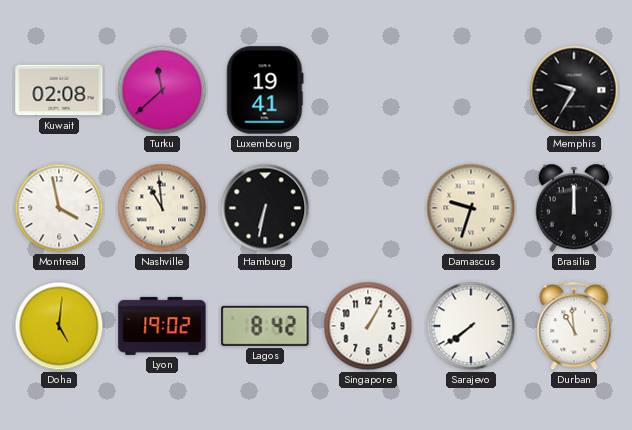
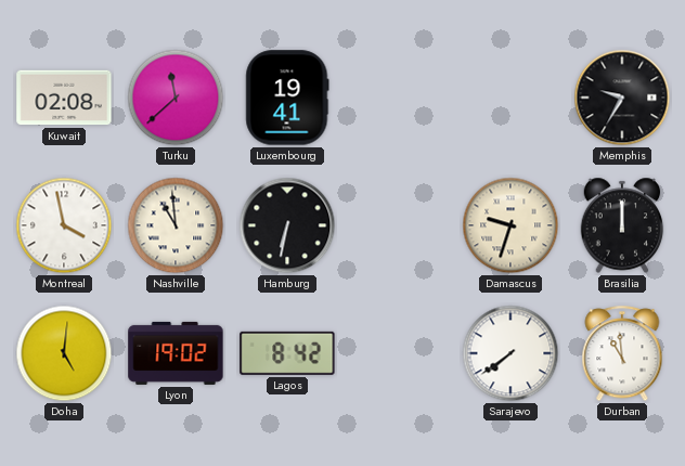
Singapore: 1:05 -> none (368, 326)
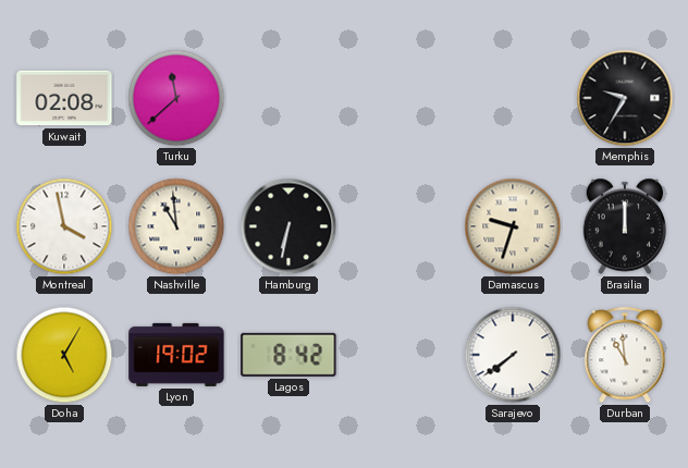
Luxembourg: 19:41 -> none (287, 98)
Doha: 5:01 -> 5:05 (64, 355)
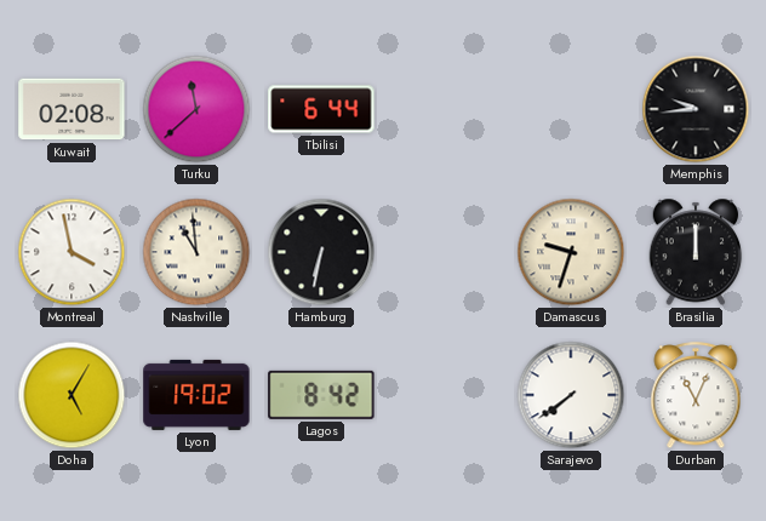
Tbilisi: none -> 6:44 (321, 109)
Memphis: 9:35 -> 9:44 (696, 109)
Durban: 10:59 -> 11:04 (696, 396)
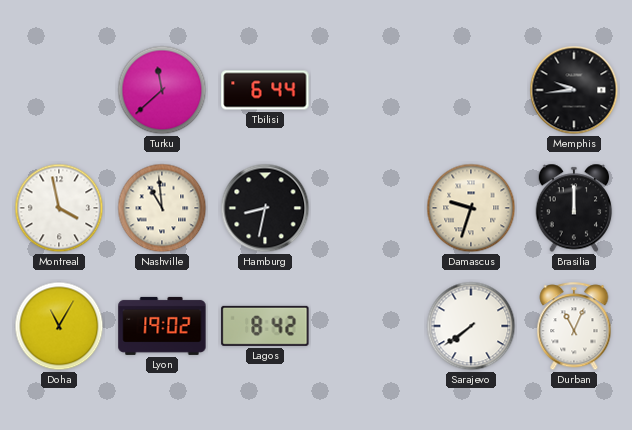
Kuwait: 02:08 -> none (72, 109)
Hamburg: 6:32 -> 8:32 (265, 208)
Doha: 5:05 -> 11:05 (59, 326)
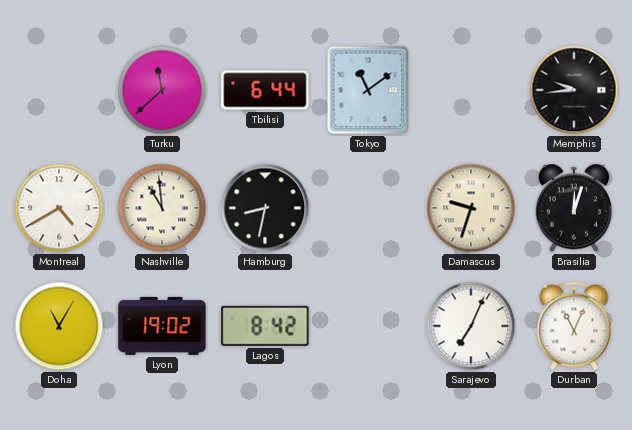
Tokyo: none -> 11:09 (368, 90)
Montreal: 3:58 -> 4:40 (59, 208)
Brasilia: 12:00 -> 12:03 (574, 208)
Sarajevo: 7:39 -> 7:04 (471, 326)
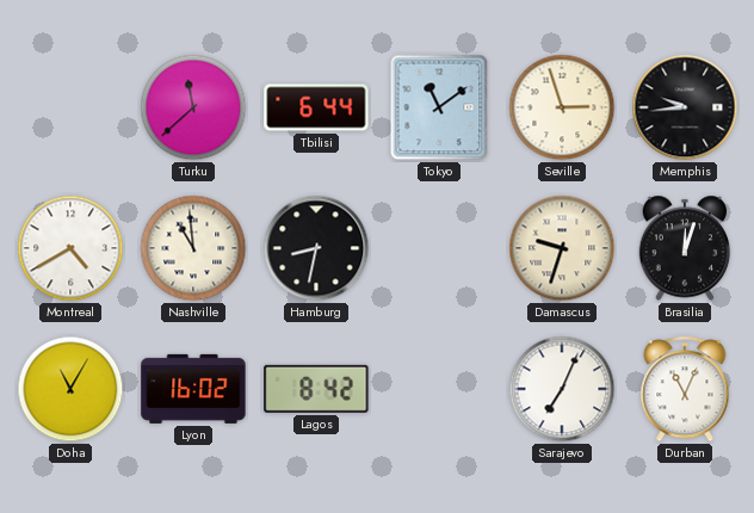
Seville: none -> 2:57 (562, 107)
Lyon: 19:02 -> 16:02 (193, 389)
